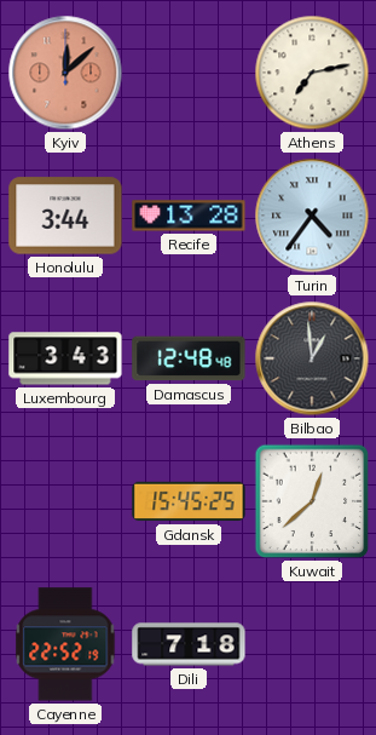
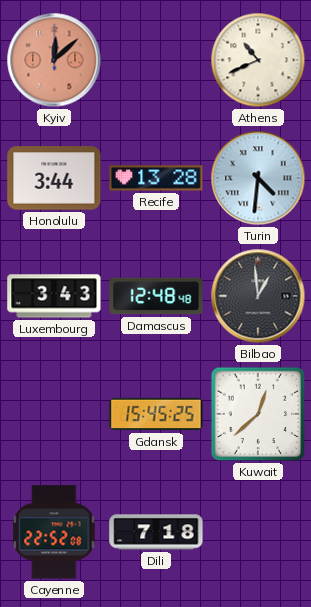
Athens: 7:13 -> 10:41 (258, 60)
Turin: 4:36 -> 4:31 (258, 178)
Cayenne: 22:52:19 -> 22:52:08 (54, 532)
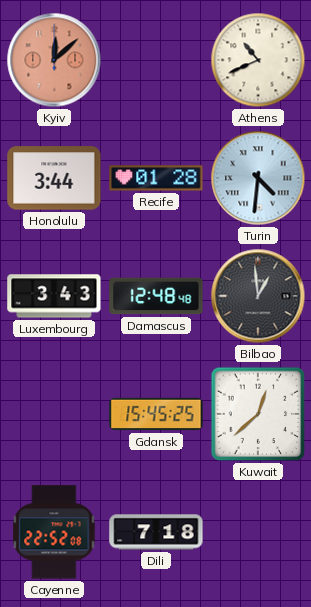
Recife: 13:28 -> 01:28 (156, 178)
